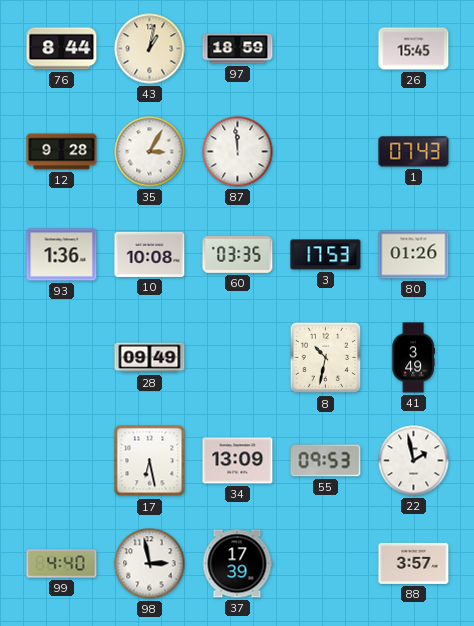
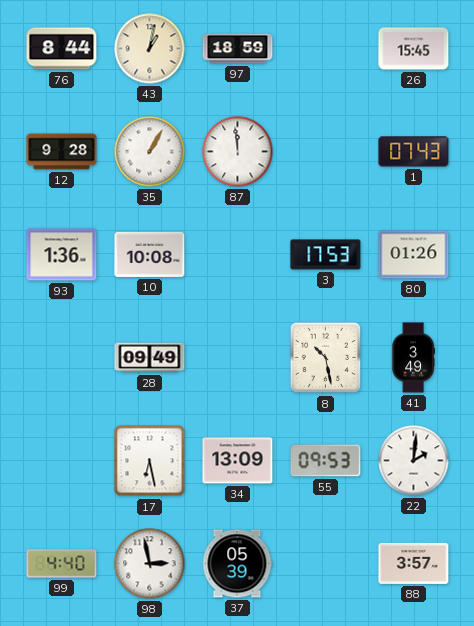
35: 3:05 -> 1:05 (150, 152)
60: 03:35 -> none (238, 255)
8: 10:32 -> 10:28 (326, 358)
22: 1:58 -> 2:01 (414, 461)
37: 17:39 -> 05:39 (237, 564)
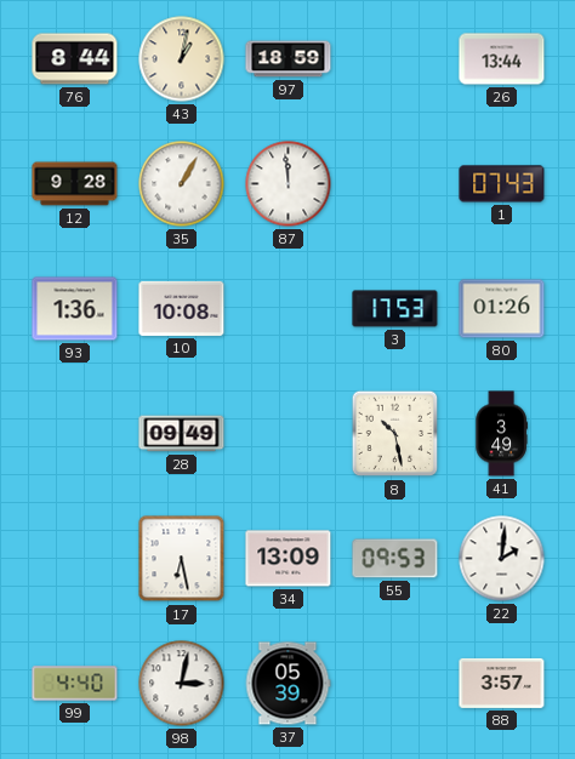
26: 15:45 -> 13:44 (502, 59)
98: 2:58 -> 3:02 (182, 684)
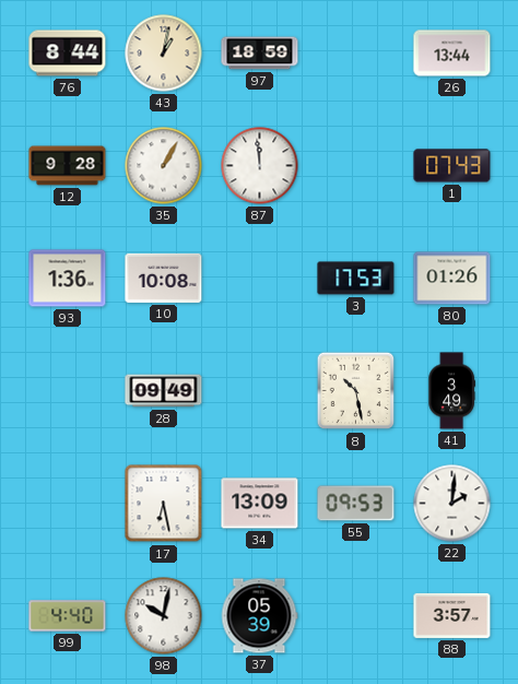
98: 3:02 -> 10:02 (164, 616)
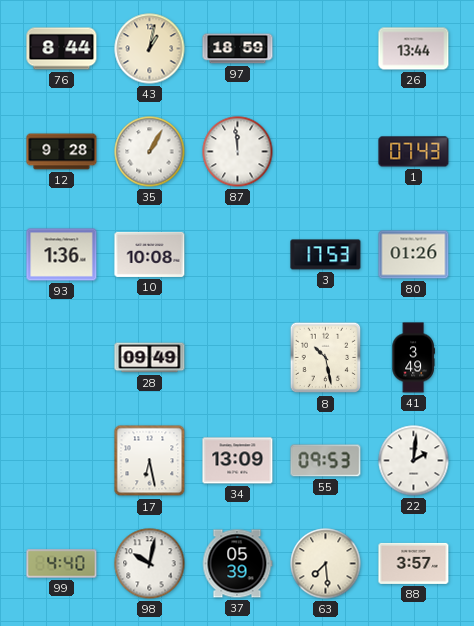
63: none -> 7:29 (326, 564)
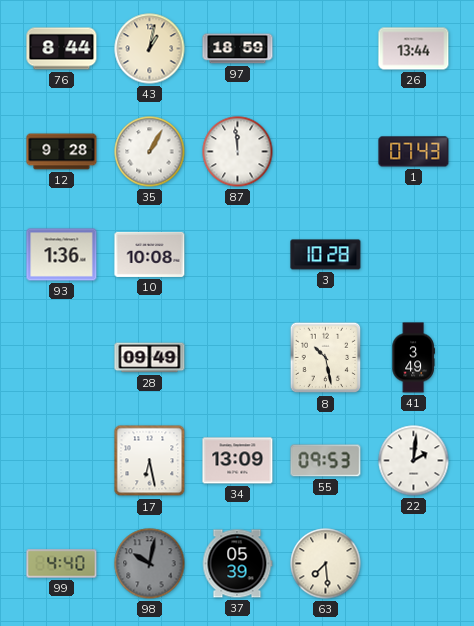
3: 17:53 -> 10:28 (326, 255)
80: 01:26 -> none (414, 255)
98 dial: white -> grey (150, 564)
88: 3:57 -> none (414, 563)
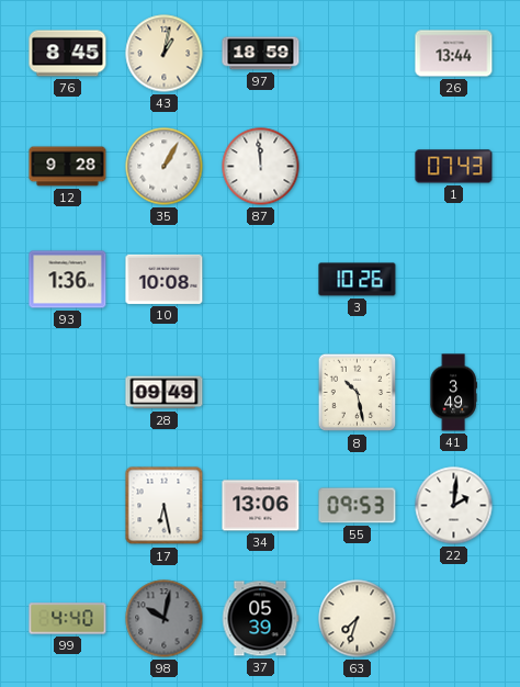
76: 8:44 -> 8:45 (68, 54)
3: 10:28 -> 10:26 (358, 280)
34: 13:09 -> 13:06 (261, 506)
63: 7:29 -> 7:33 (358, 619)
